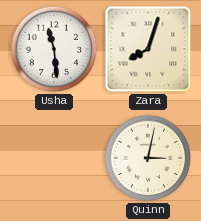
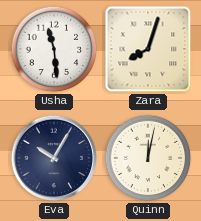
Eva: none -> 10:05 (54, 158)
Quinn: 3:02 -> 12:02 (148, 158)
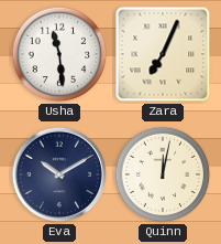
Zara: 8:03 -> 7:04 (163, 54)
Eva: 10:05 -> 10:10 (59, 174)
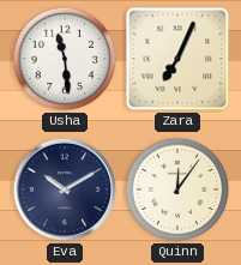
Quinn: 12:02 -> 12:06 (177, 189)
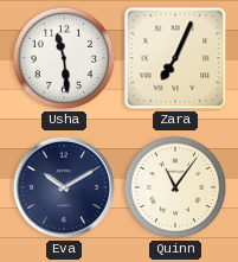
Quinn: 12:06 -> 11:06 (175, 187)
